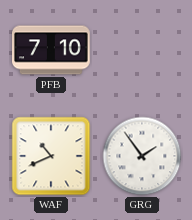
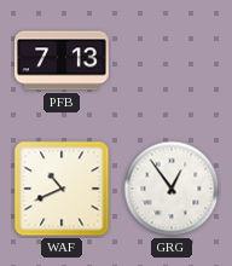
PFB: 7:10 -> 7:13 (63, 60)
GRG: 1:54 -> 12:54 (172, 189)
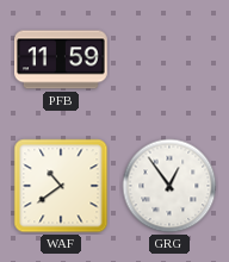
PFB: 7:13 -> 11:59 (62, 60)
WAF: 10:41 -> 10:39 (61, 186)
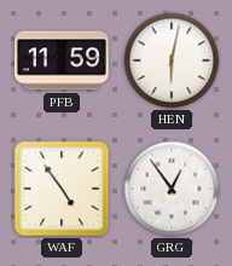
HEN: none -> 6:02 (172, 60)
WAF: 10:39 -> 4:54 (62, 189)
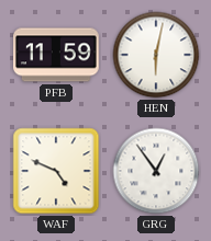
WAF: 4:54 -> 4:49 (56, 171)
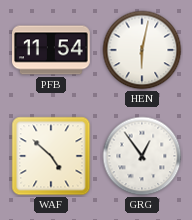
PFB: 11:59 -> 11:54 (52, 50)
WAF: 4:49 -> 4:52 (51, 156)
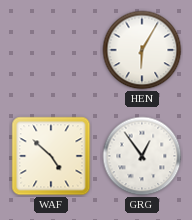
PFB: 11:54 -> none (52, 50)
HEN: 6:02 -> 6:05 (142, 50)
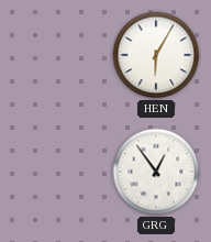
WAF: 4:52 -> none (51, 156)
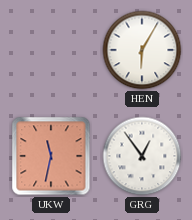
UKW: none -> 11:32 (51, 156)
